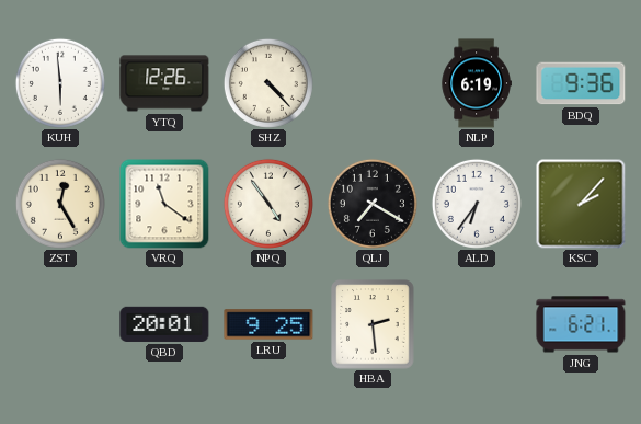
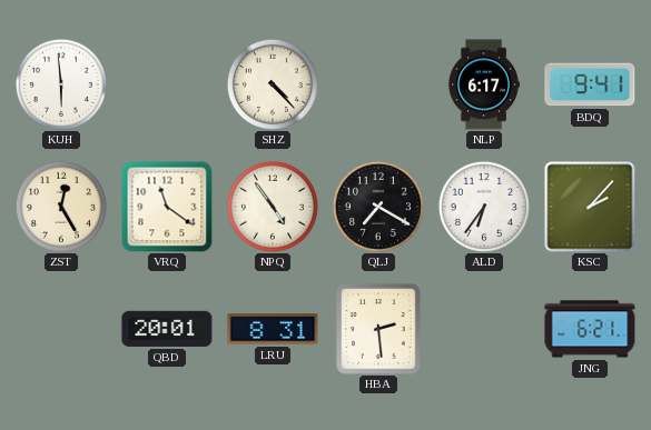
YTQ: 12:26 -> none (164, 83)
NLP: 6:19 -> 6:17 (484, 84)
BDQ: 9:36 -> 9:41 (590, 84)
LRU: 9:25 -> 8:31 (273, 329)
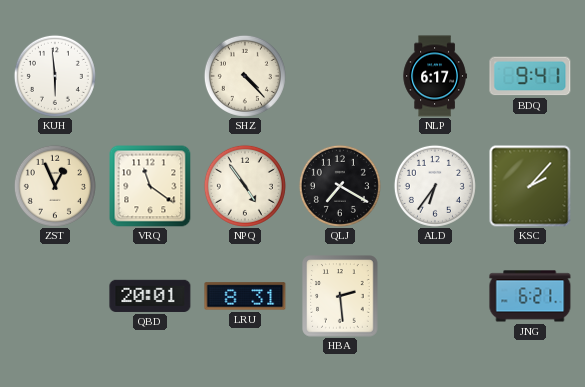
ZST: 12:25 -> 12:56 (55, 186)
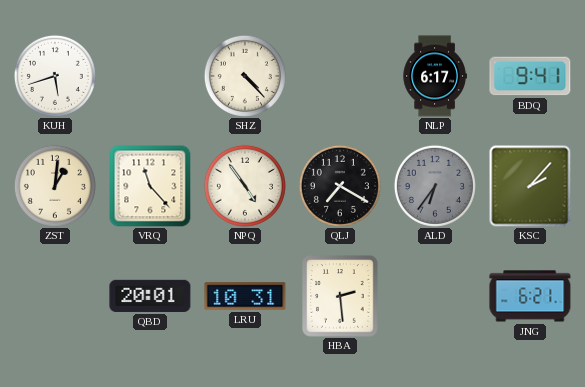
KUH: 5:59 -> 5:42 (55, 76)
ZST: 12:56 -> 1:01 (55, 186)
VRQ: 11:21 -> 11:23 (150, 186)
ALD dial: white -> grey (435, 186)
LRU: 8:31 -> 10:31 (245, 296)
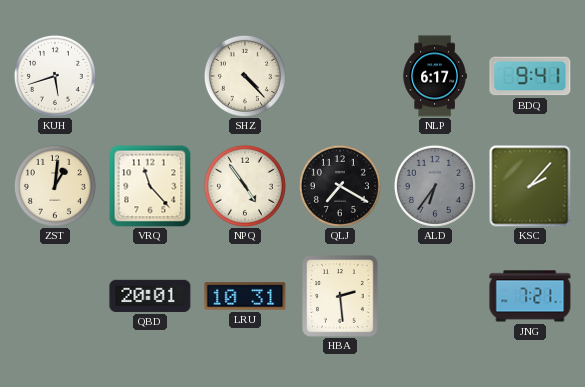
JNG: 6:21 -> 7:21 (530, 296)
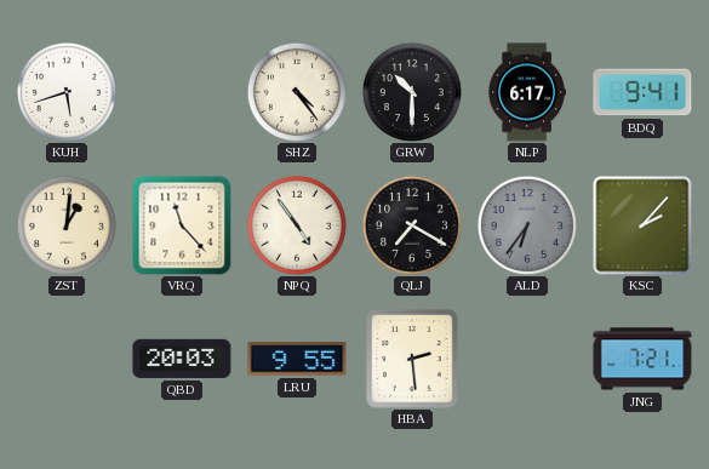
SHZ: 4:23 -> 4:24 (297, 92)
GRW: none -> 10:30 (412, 92)
QBD: 20:01 -> 20:03 (182, 359)
LRU: 10:31 -> 9:55 (297, 359)
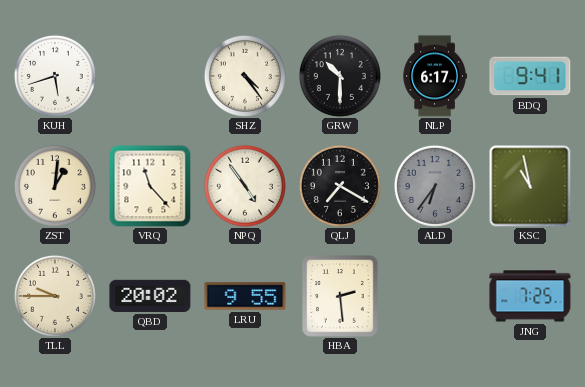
KSC: 2:07 -> 10:58 (530, 186)
TLL: none -> 9:45 (55, 296)
QBD: 20:03 -> 20:02 (150, 296)
JNG: 7:21 -> 7:25 (530, 296)
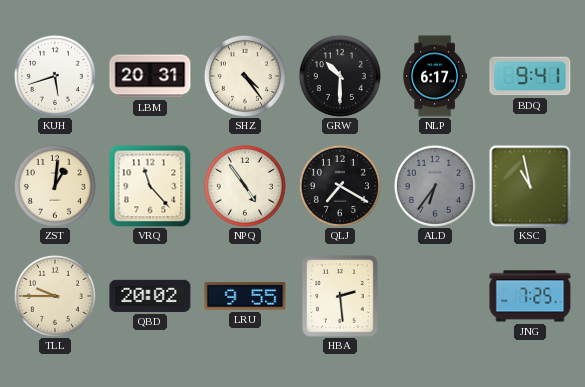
LBM: none -> 20:31 (150, 76)
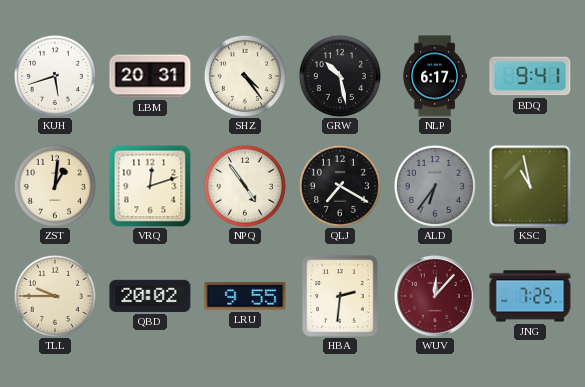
GRW: 10:30 -> 10:28 (340, 76)
VRQ: 11:23 -> 12:12 (150, 186)
HBA: 2:29 -> 2:31 (340, 296)
WUV: none -> 12:07 (436, 297)
